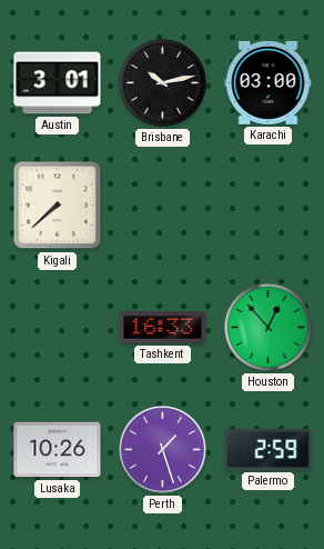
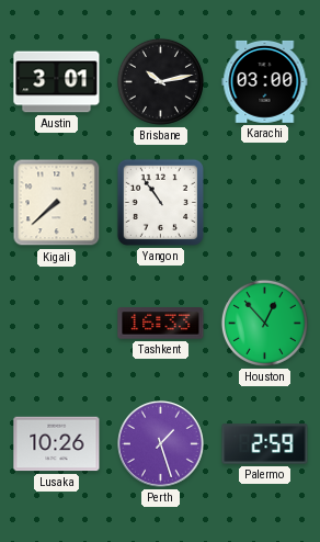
Yangon: none -> 10:54 (160, 202)
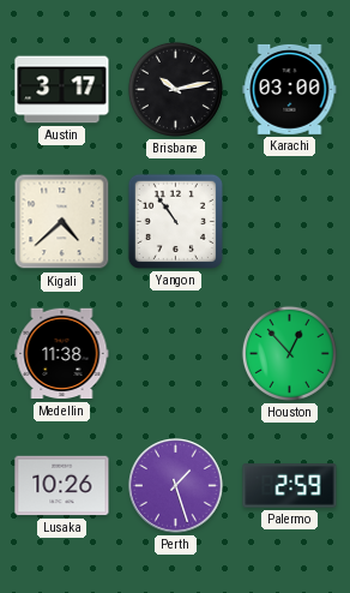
Austin: 3:01 -> 3:17 (62, 90)
Kigali: 7:38 -> 4:38 (62, 222)
Medellin: none -> 11:38 (62, 354)
Tashkent: 16:33 -> none (161, 324)
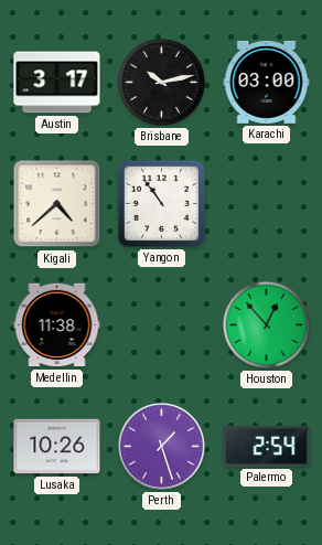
Palermo: 2:59 -> 2:54 (267, 447)
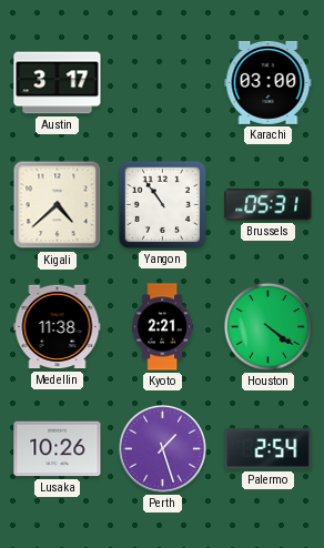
Brisbane: 10:13 -> none (161, 82)
Brussels: none -> 05:31 (269, 205)
Kyoto: none -> 2:21 (162, 327)
Houston: 12:53 -> 4:21 (267, 326)
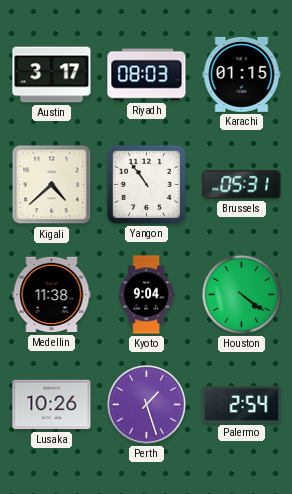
Riyadh: none -> 08:03 (147, 75)
Karachi: 03:00 -> 01:15 (242, 74)
Kyoto: 2:21 -> 9:04 (146, 295)
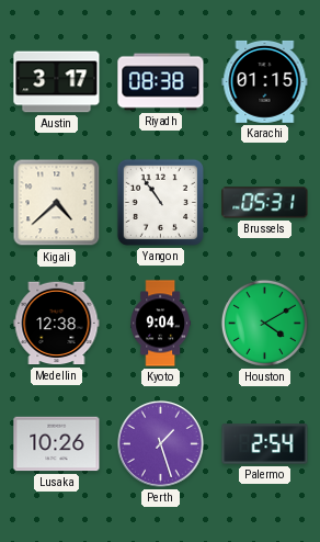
Riyadh: 08:03 -> 08:38 (161, 82)
Medellin: 11:38 -> 12:38 (57, 324)
Houston: 4:21 -> 4:10 (264, 323)
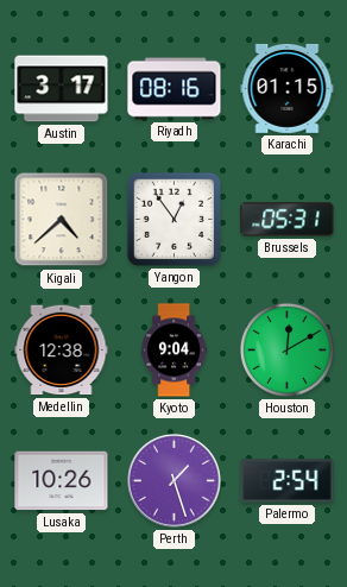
Riyadh: 08:38 -> 08:16 (175, 89)
Yangon: 10:54 -> 12:54 (173, 219)
Houston: 4:10 -> 12:10 (286, 349)
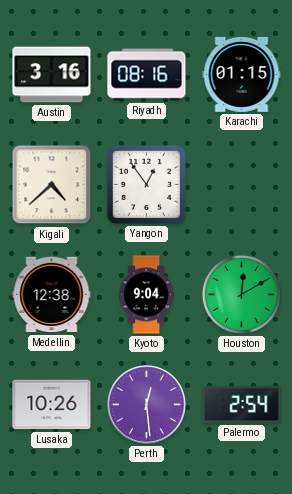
Austin: 3:17 -> 3:16 (52, 75)
Brussels: 05:31 -> none (288, 220)
Perth: 1:27 -> 12:29 (147, 405)
